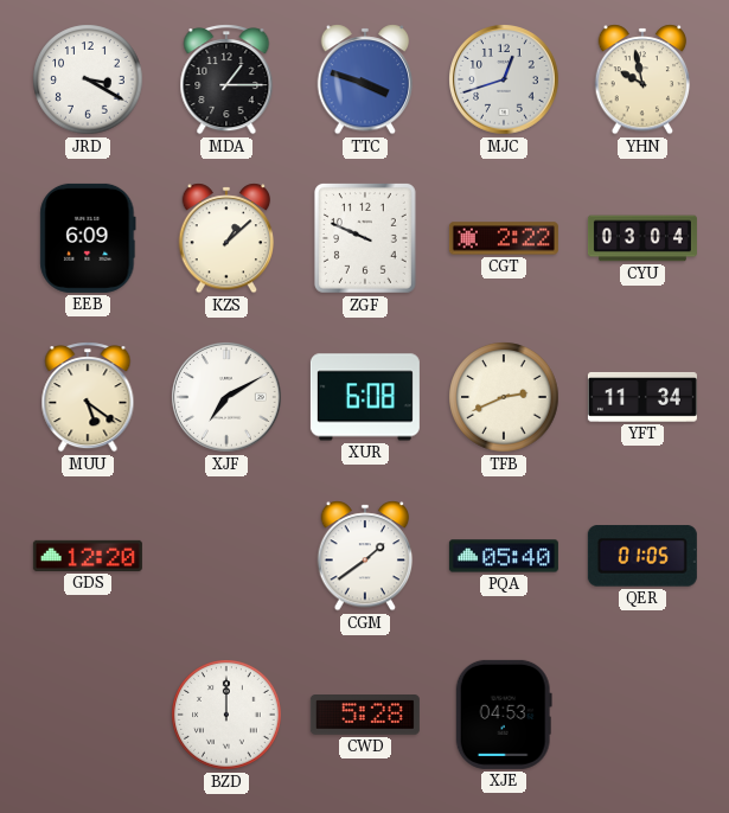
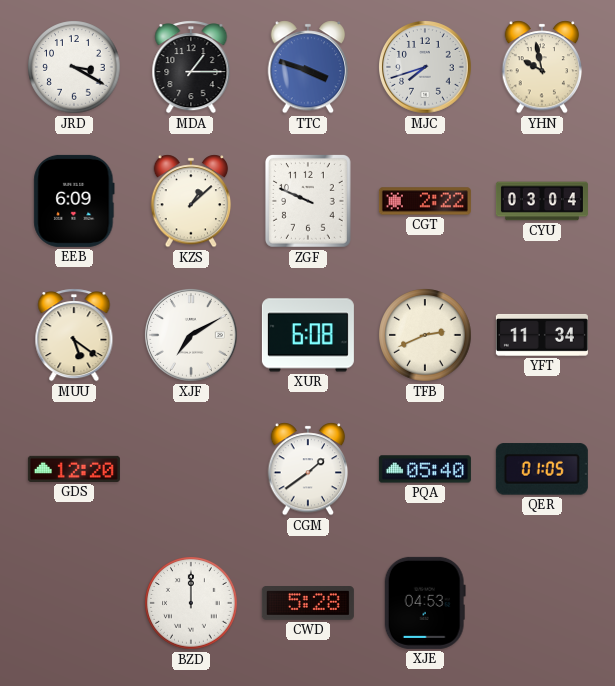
MJC: 12:42 -> 7:42 (426, 68)
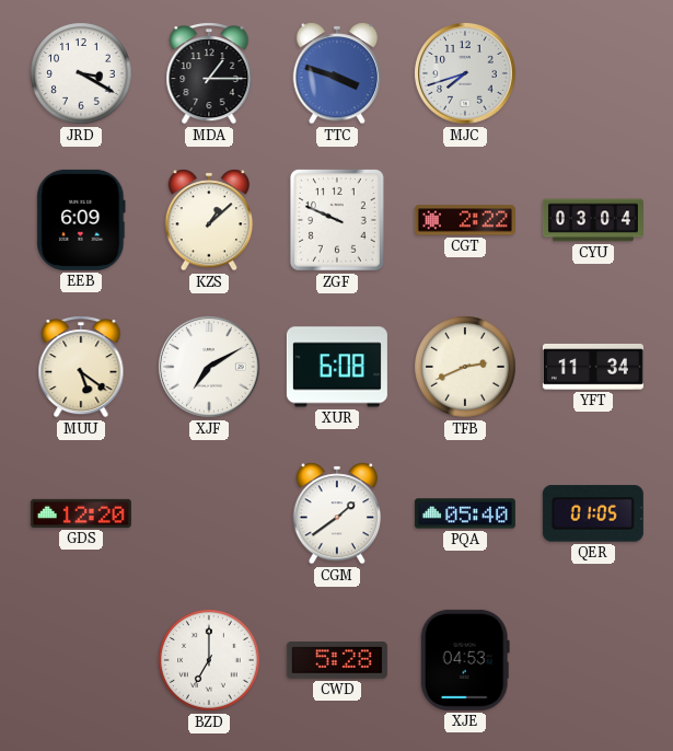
YHN: 9:58 -> none (542, 67)
BZD: 12:00 -> 7:00 (209, 660)
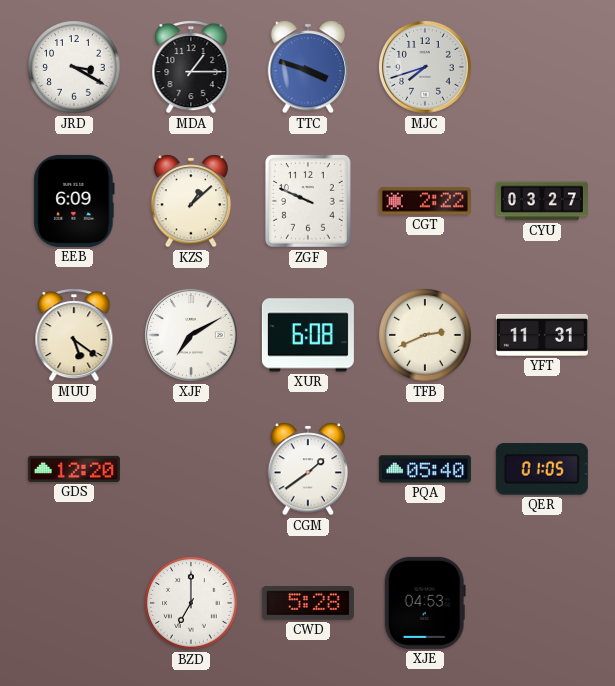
CYU: 03:04 -> 03:27 (542, 201)
YFT: 11:34 -> 11:31 (542, 335)
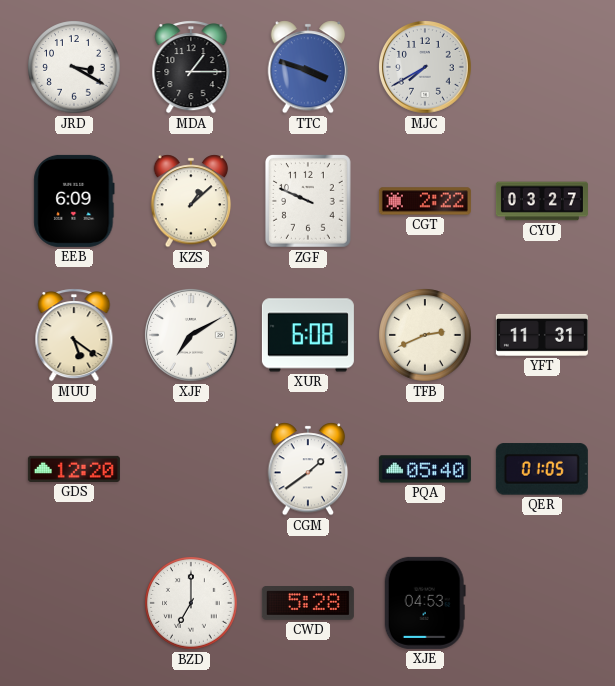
MJC: 7:42 -> 7:40 (426, 68)
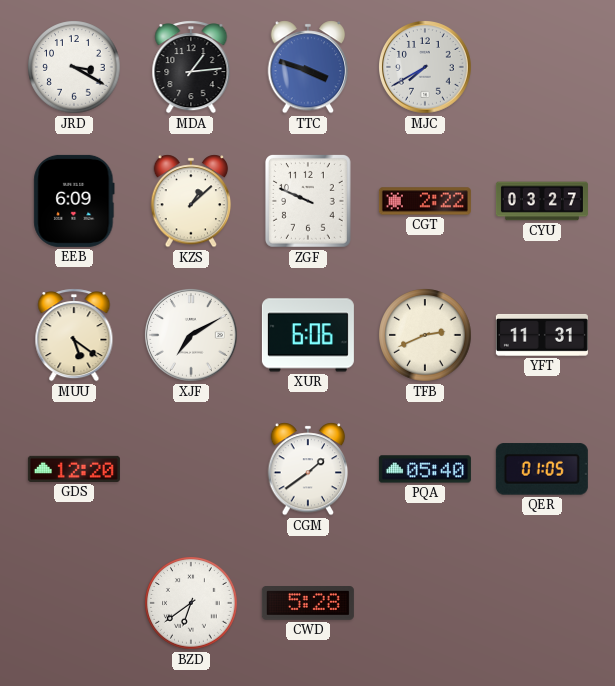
MDA: 1:15 -> 1:14 (191, 67)
XUR: 6:08 -> 6:06 (308, 335)
BZD: 7:00 -> 6:39 (191, 603)
XJE: 04:53 -> none (425, 603)
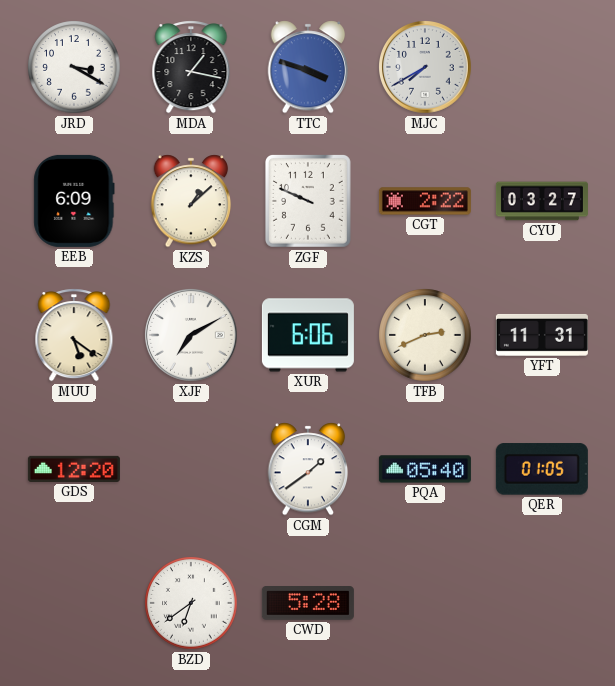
MDA: 1:14 -> 1:17 (191, 67)
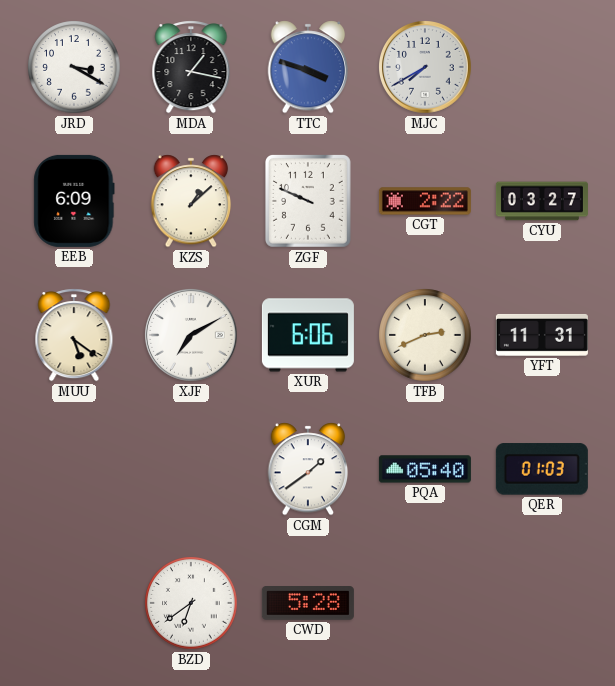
GDS: 12:20 -> none (74, 469)
QER: 01:05 -> 01:03 (542, 469)
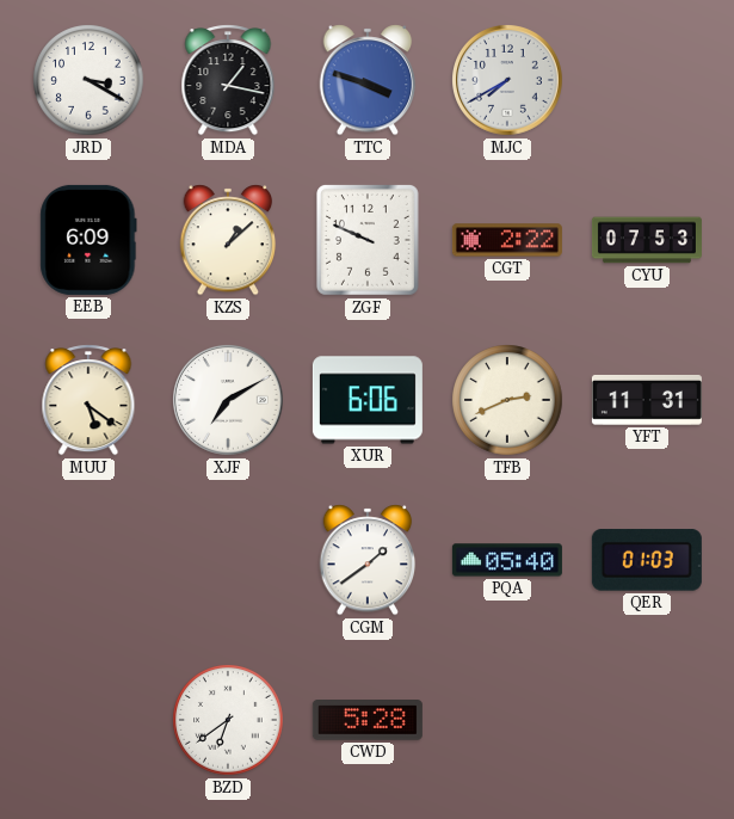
CYU: 03:27 -> 07:53 (647, 240)
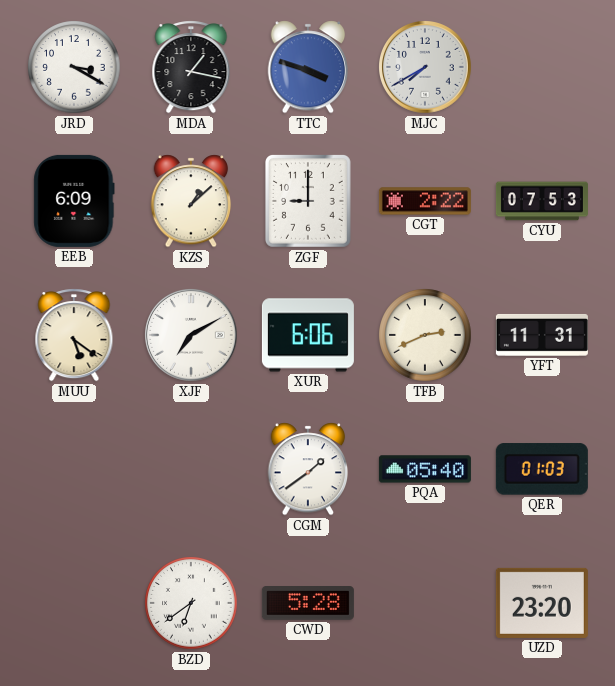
ZGF: 9:49 -> 9:00 (308, 202)
UZD: none -> 23:20 (542, 603)
